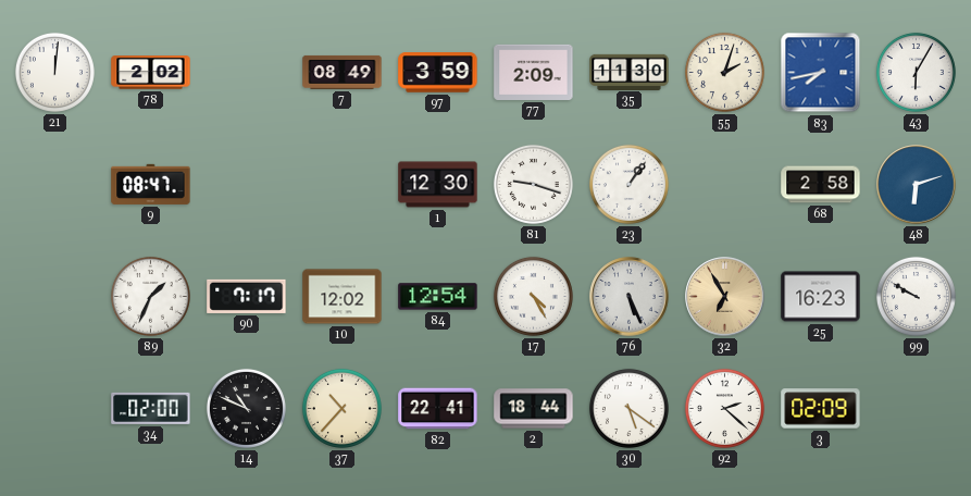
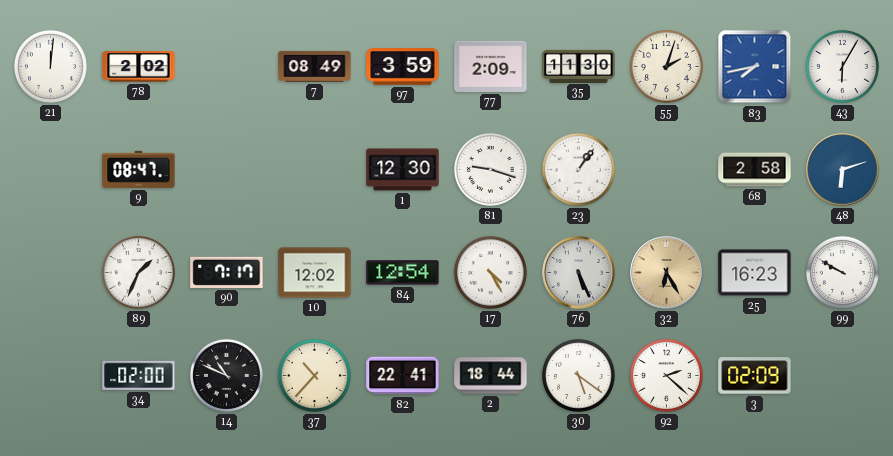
32: 6:55 -> 6:25 (667, 273)
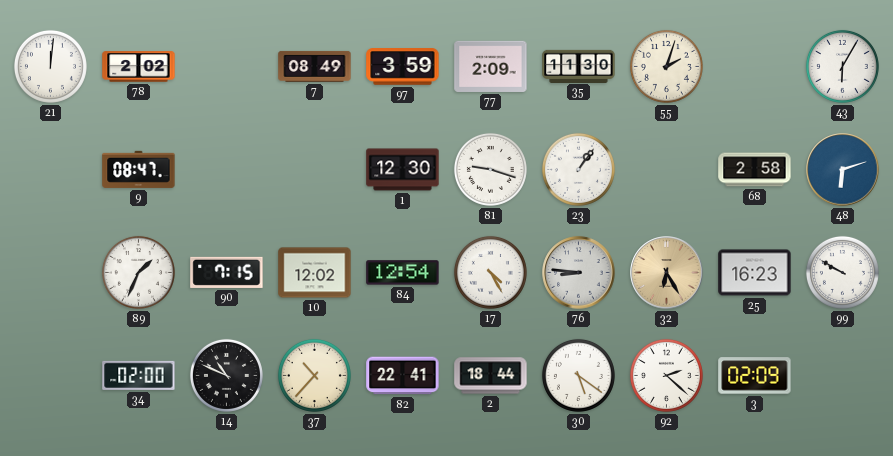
83: 7:43 -> none (755, 67)
90: 7:17 -> 7:15 (227, 272)
76: 5:26 -> 8:46 (579, 273)
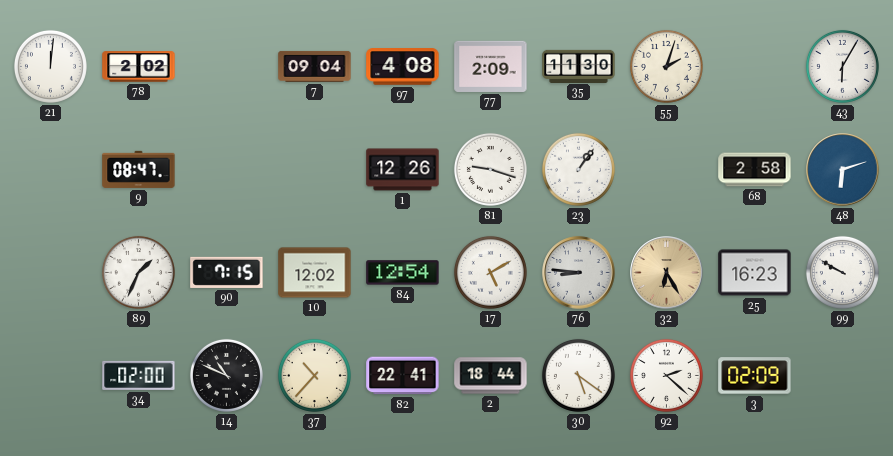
7: 08:49 -> 09:04 (315, 66)
97: 3:59 -> 4:08 (403, 67)
1: 12:30 -> 12:26 (403, 170)
17: 4:25 -> 5:10 (490, 272)
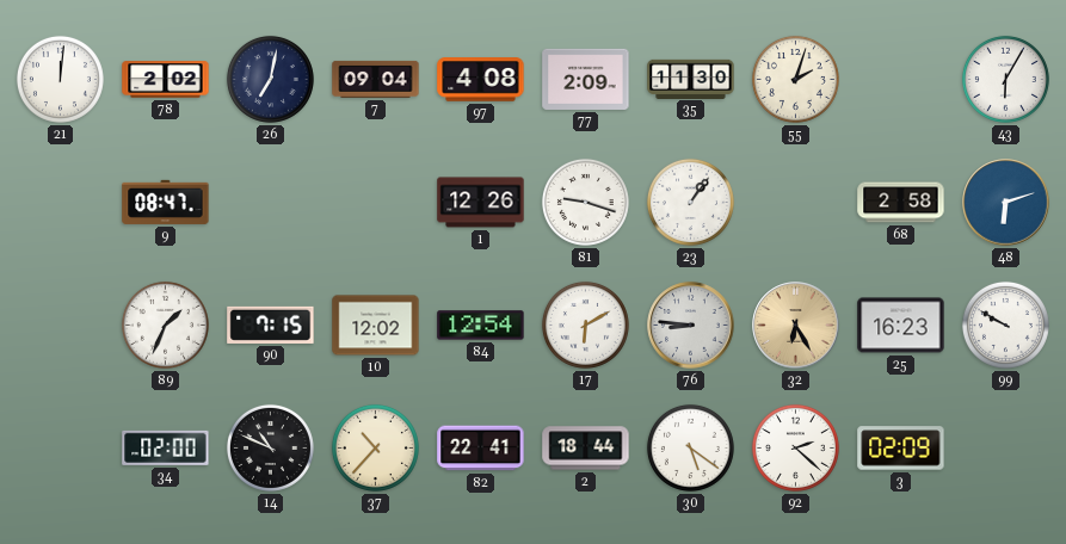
26: none -> 7:02 (270, 79)
17: 5:10 -> 6:10 (585, 324)
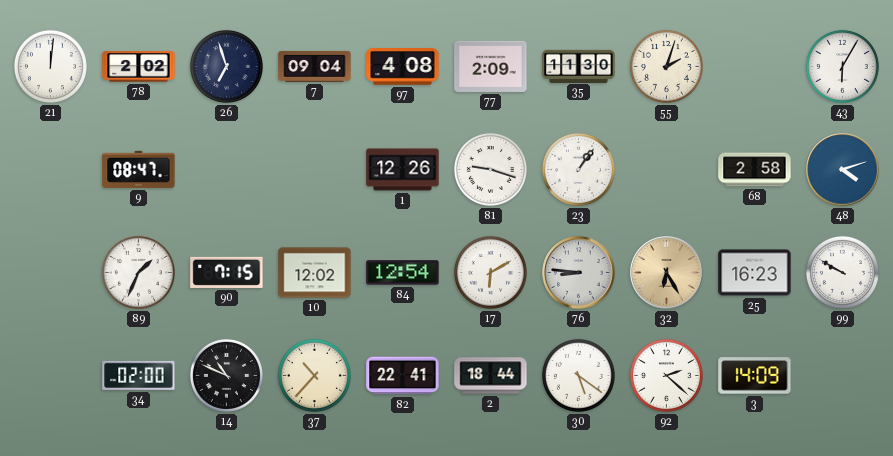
26: 7:02 -> 6:57 (226, 66)
48: 6:12 -> 4:12 (843, 170)
3: 02:09 -> 14:09 (755, 376)
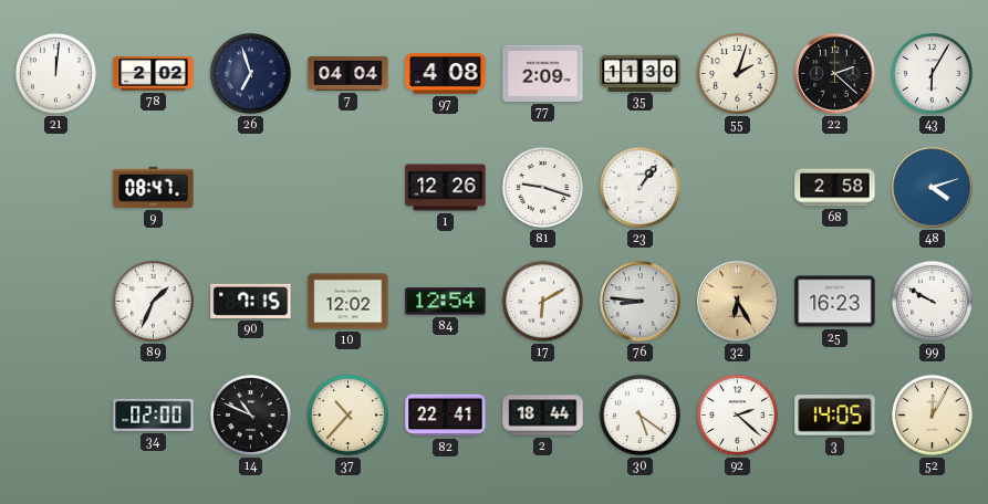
7: 09:04 -> 04:04 (349, 73)
22: none -> 2:22 (835, 74)
3: 14:09 -> 14:05 (835, 416)
52: none -> 12:05 (932, 414)
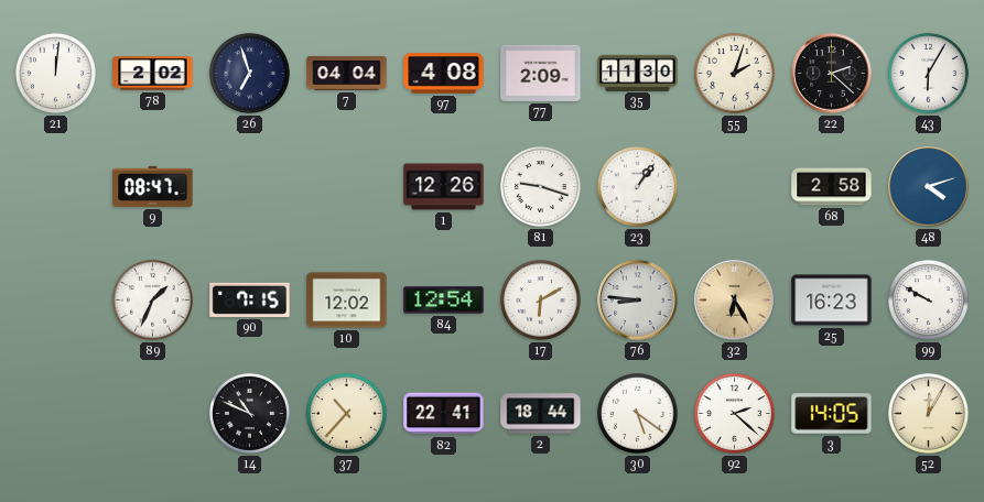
34: 02:00 -> none (154, 414)
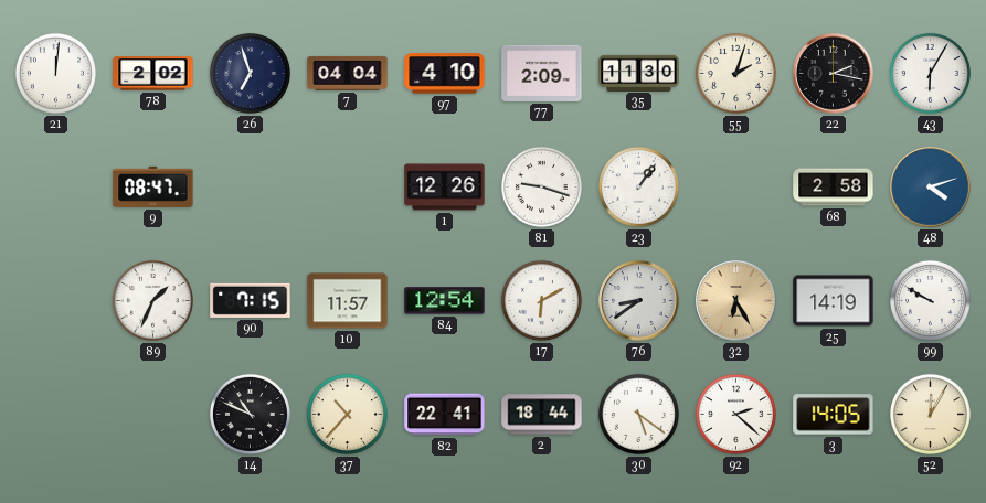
97: 4:08 -> 4:10 (445, 74)
22: 2:22 -> 2:17 (834, 74)
10: 12:02 -> 11:57 (348, 301)
76: 8:46 -> 8:39 (639, 301)
25: 16:23 -> 14:19 (834, 301)
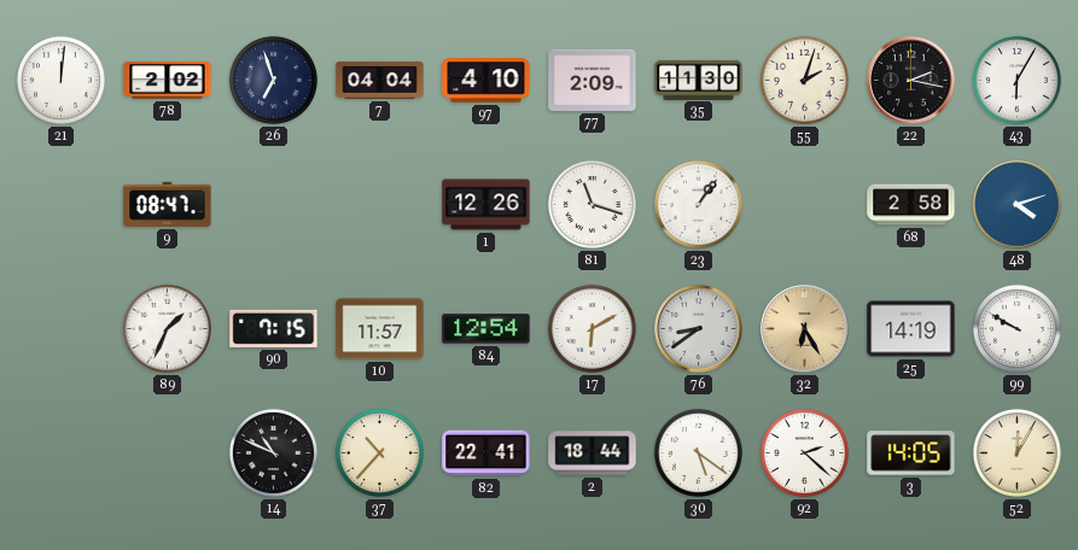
81: 9:18 -> 11:18 (592, 204)
